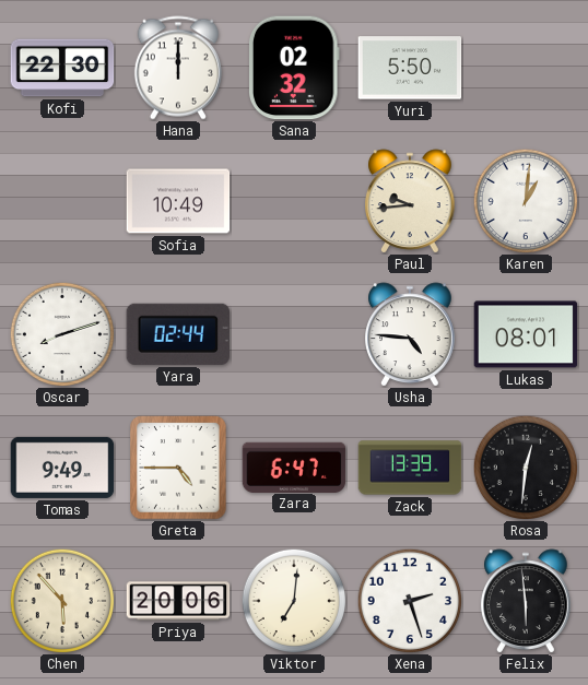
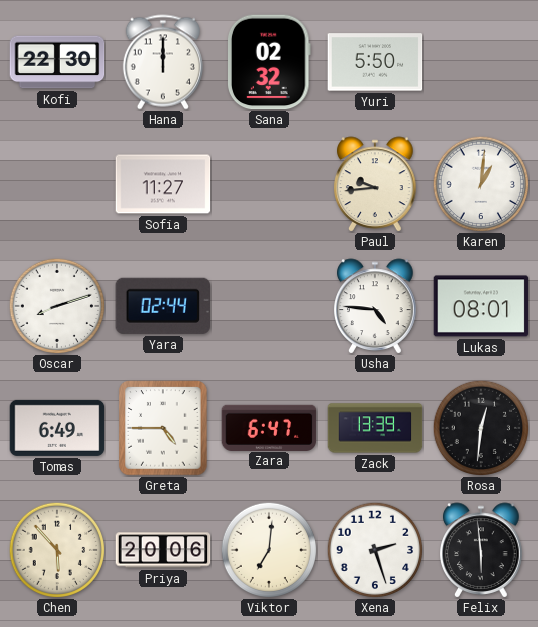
Sofia: 10:49 -> 11:27 (163, 184)
Tomas: 9:49 -> 6:49 (57, 428)
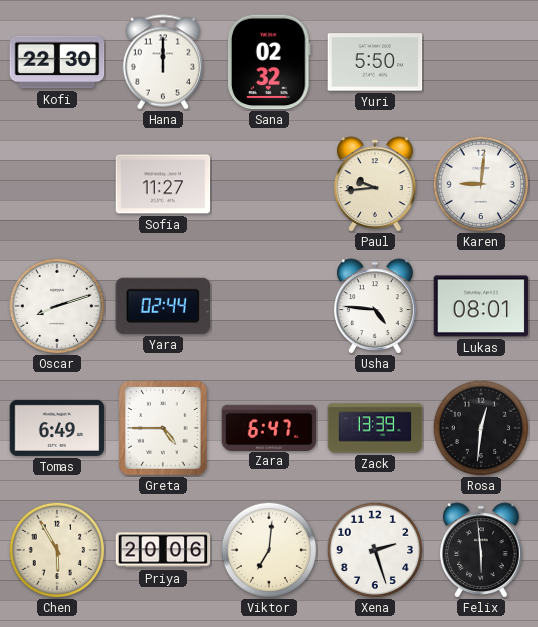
Karen: 1:01 -> 9:01 (480, 183)
Chen: 5:53 -> 5:55 (56, 549)
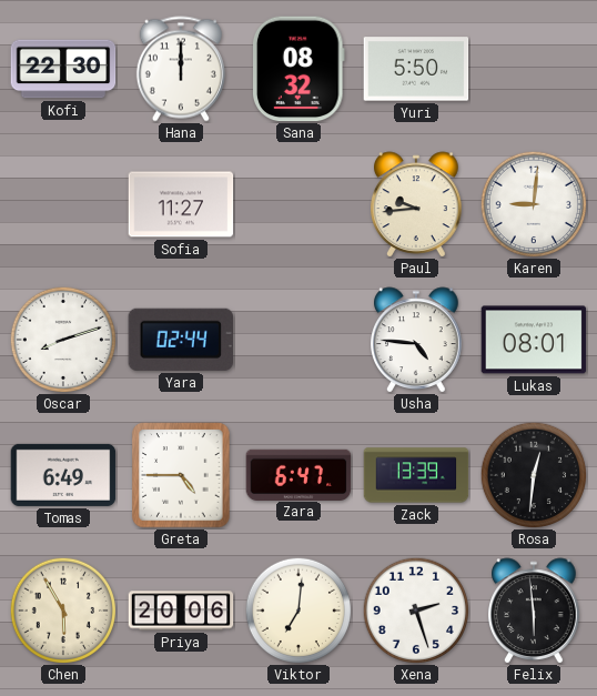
Sana: 02:32 -> 08:32 (300, 69)
